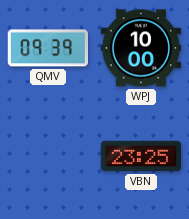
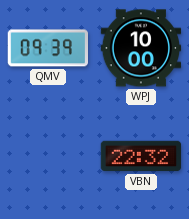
VBN: 23:25 -> 22:32 (141, 156)
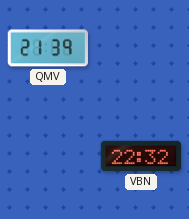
QMV: 09:39 -> 21:39 (47, 48)
WPJ: 10:00 -> none (141, 48)
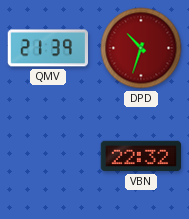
DPD: none -> 10:33 (141, 48)
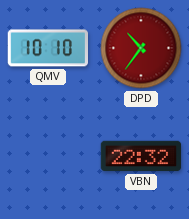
QMV: 21:39 -> 10:10 (47, 48)
DPD: 10:33 -> 10:36 (141, 48)
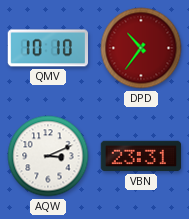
AQW: none -> 3:11 (48, 156)
VBN: 22:32 -> 23:31 (141, 156)
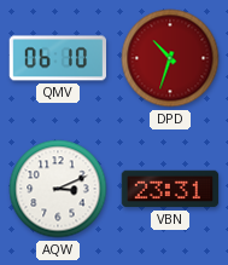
QMV: 10:10 -> 06:10 (57, 58)
DPD: 10:36 -> 10:33 (170, 58)
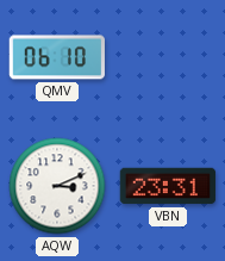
DPD: 10:33 -> none (170, 58)
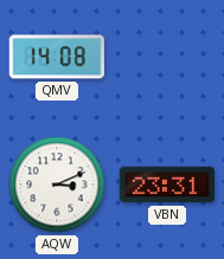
QMV: 06:10 -> 14:08 (56, 57)
